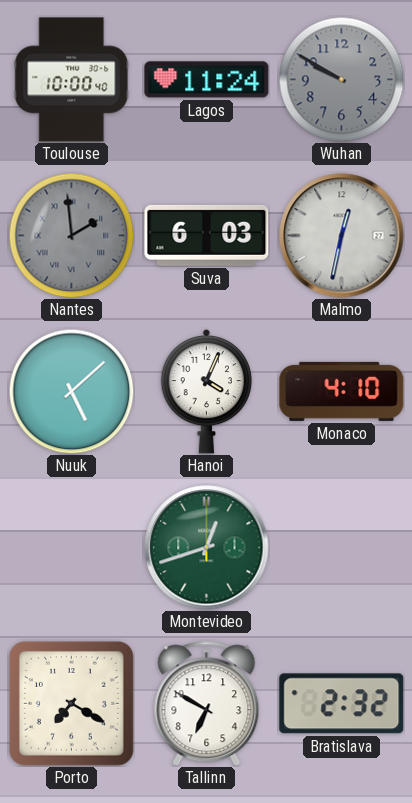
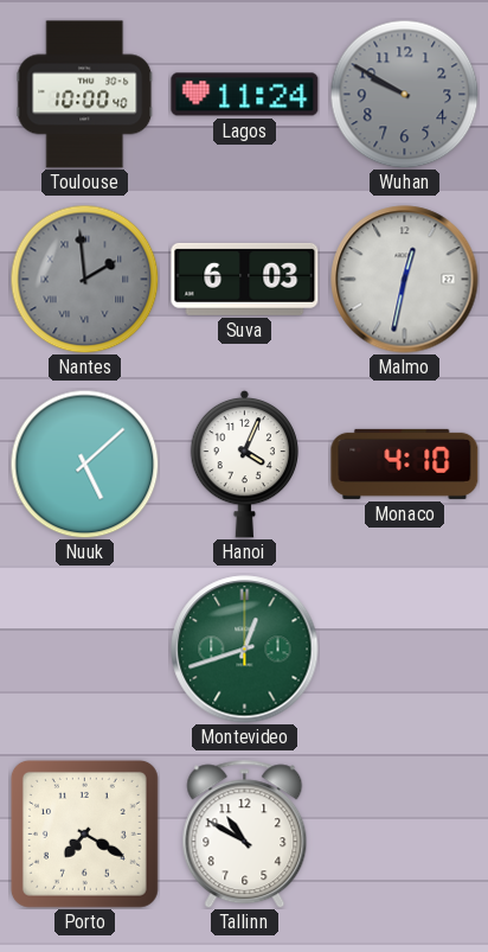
Tallinn: 6:50 -> 10:50 (245, 835)
Bratislava: 2:32 -> none (342, 704)
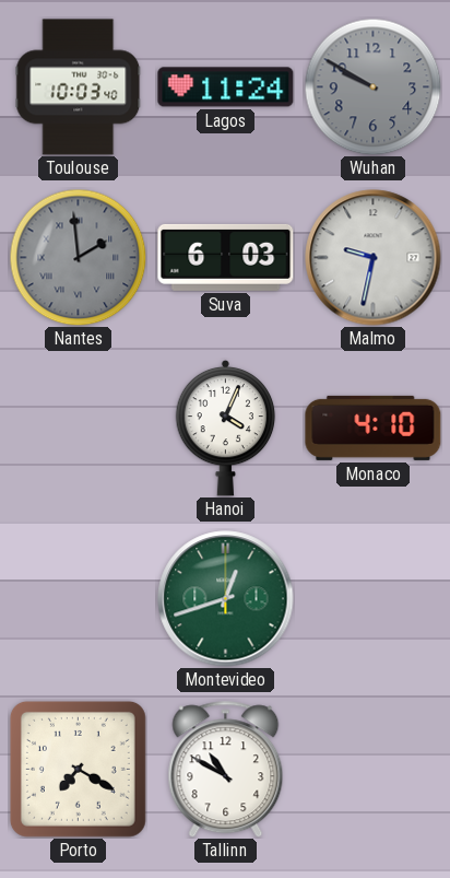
Toulouse: 10:00 -> 10:03 (79, 87)
Malmo: 12:32 -> 9:32 (374, 258)
Nuuk: 5:08 -> none (84, 464)
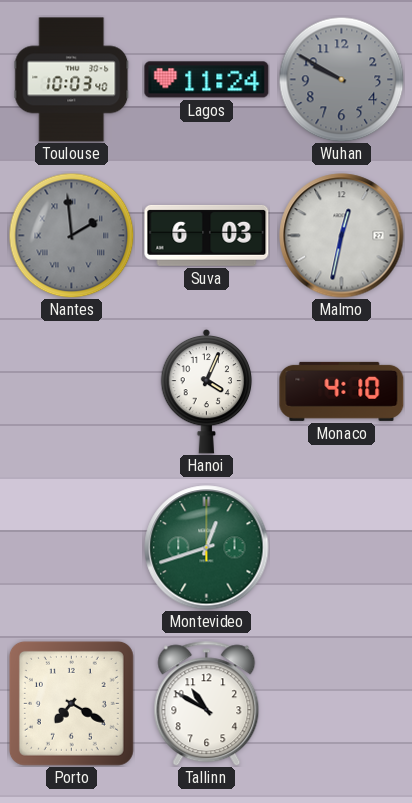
Malmo: 9:32 -> 12:32 (342, 236)
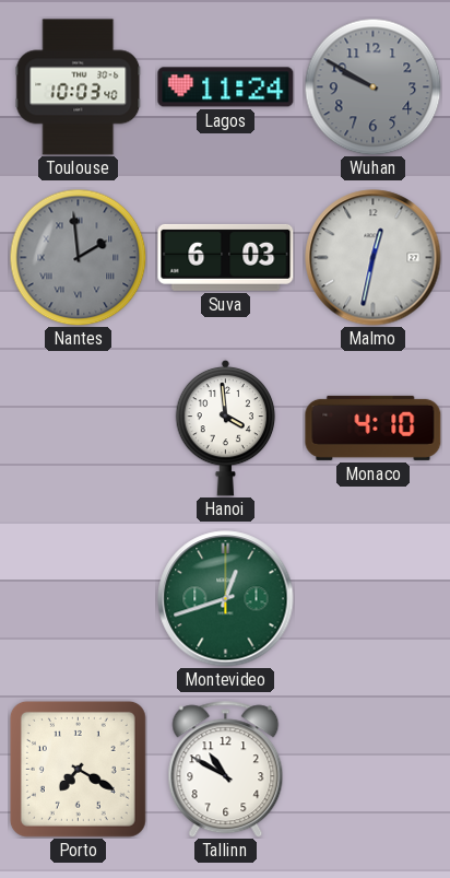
Hanoi: 4:04 -> 3:59 (226, 428)
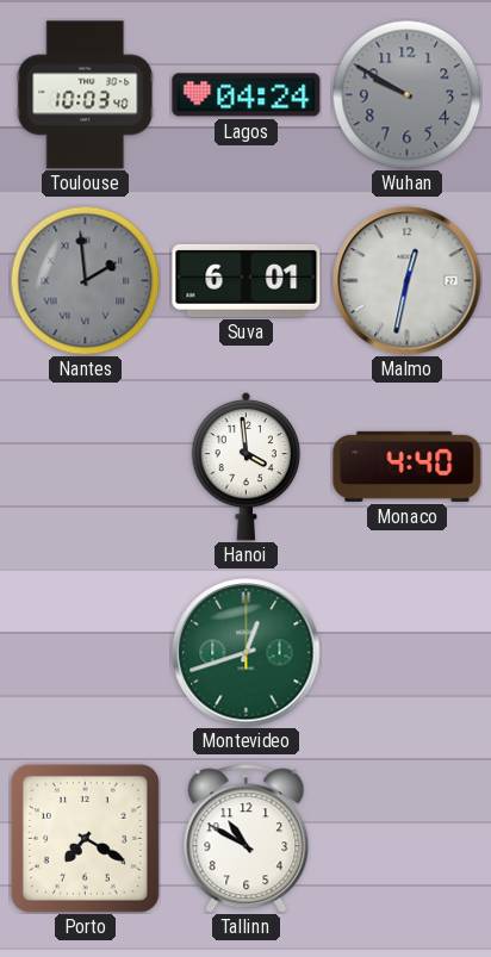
Lagos: 11:24 -> 04:24 (247, 95)
Suva: 6:03 -> 6:01 (247, 280)
Monaco: 4:10 -> 4:40 (408, 466)
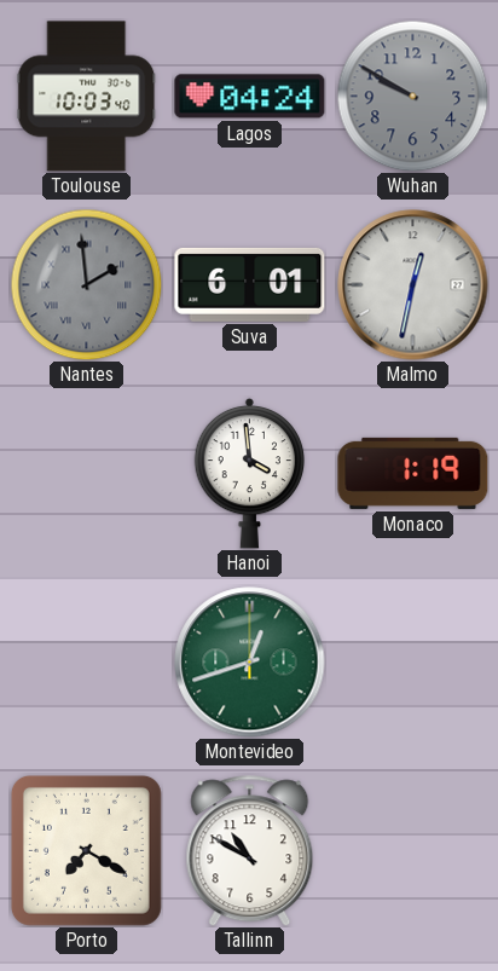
Monaco: 4:40 -> 1:19 (413, 473)
